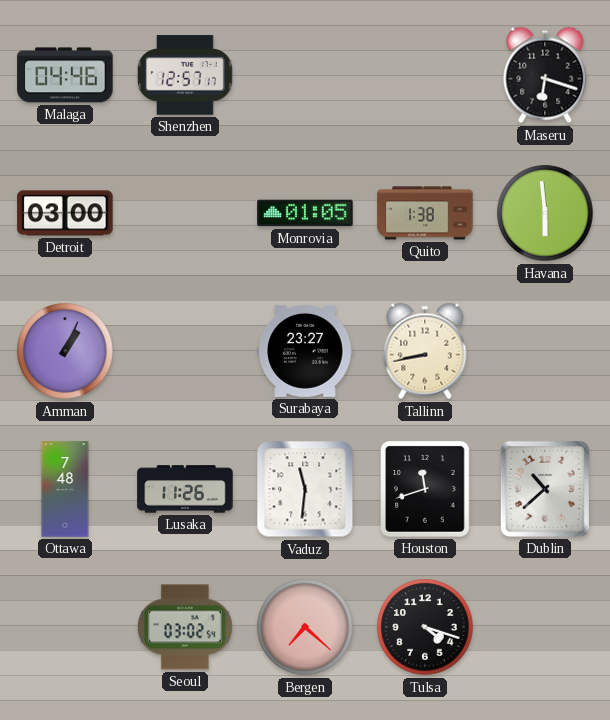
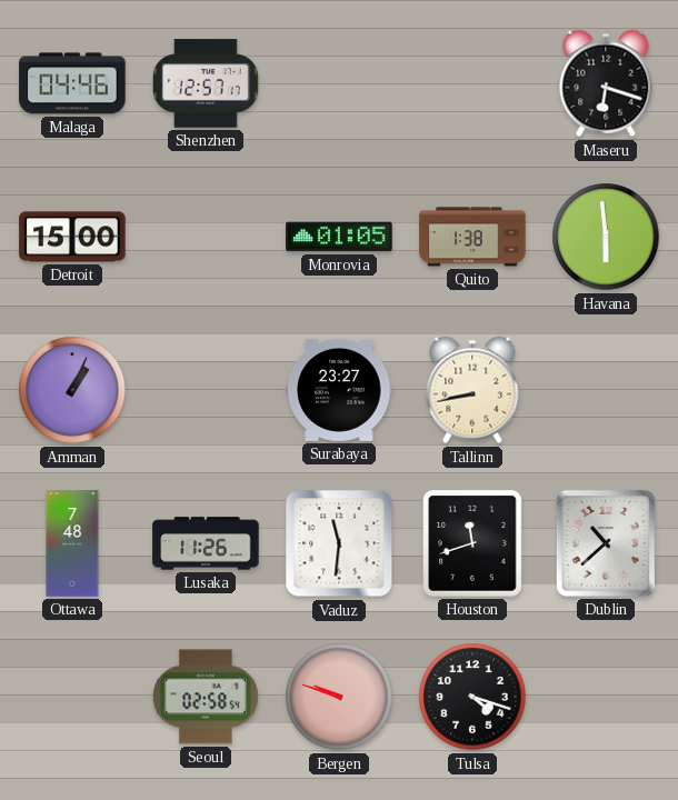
Detroit: 03:00 -> 15:00 (72, 237)
Seoul: 03:02 -> 02:58 (206, 697)
Bergen: 7:22 -> 9:48 (339, 697)
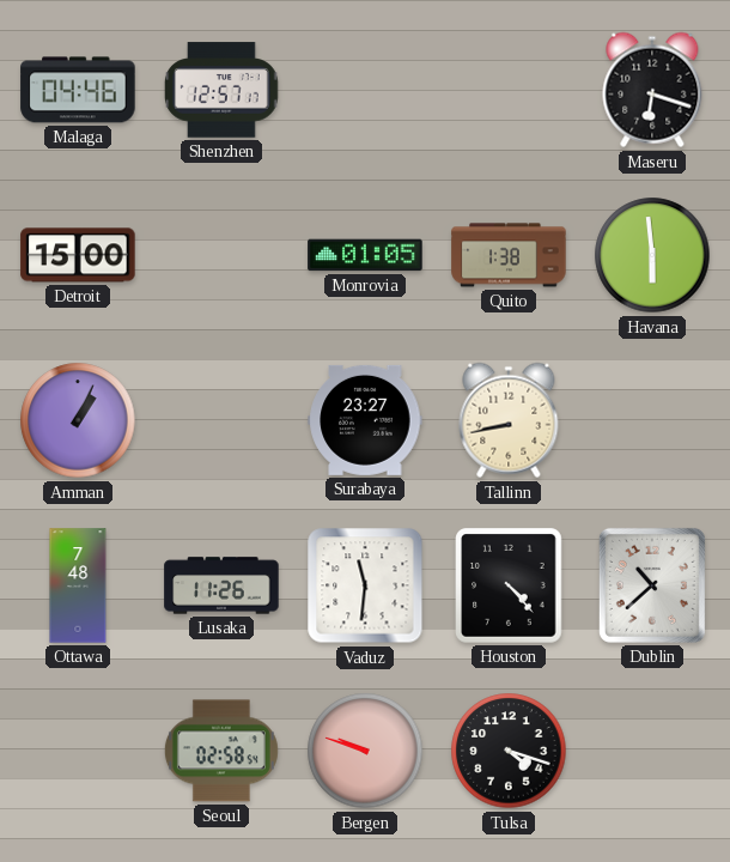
Houston: 11:42 -> 4:23 (509, 585)
